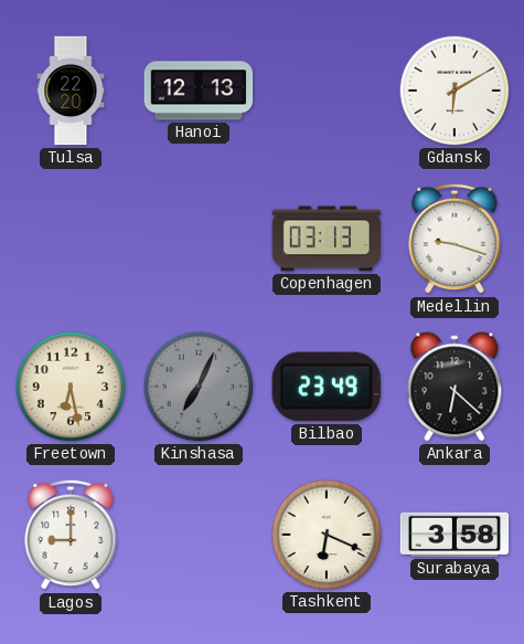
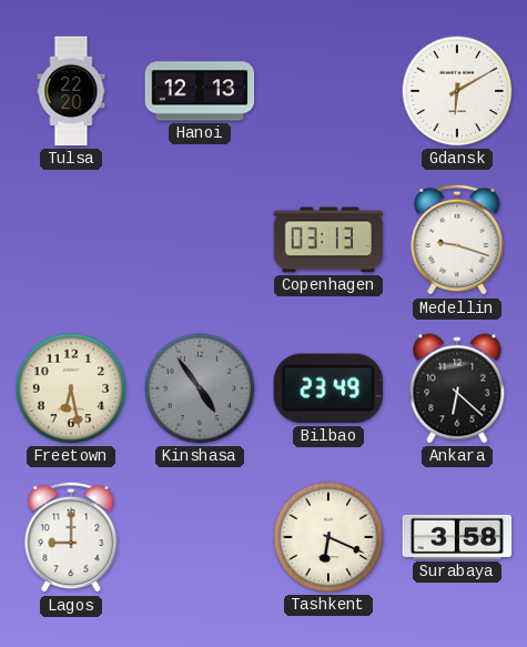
Kinshasa: 7:04 -> 4:54 (200, 388)
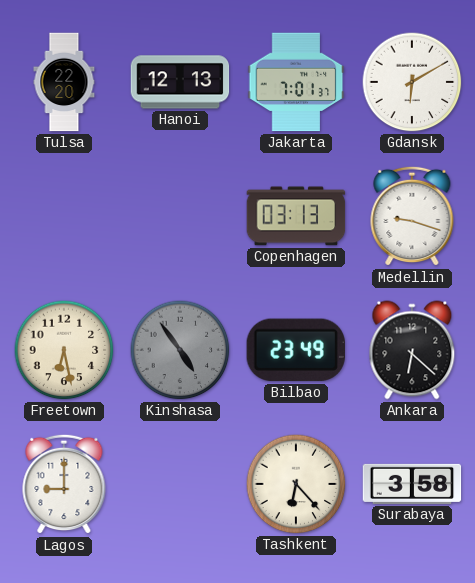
Jakarta: none -> 7:01 (296, 82)
Tashkent: 6:19 -> 6:23 (296, 484)
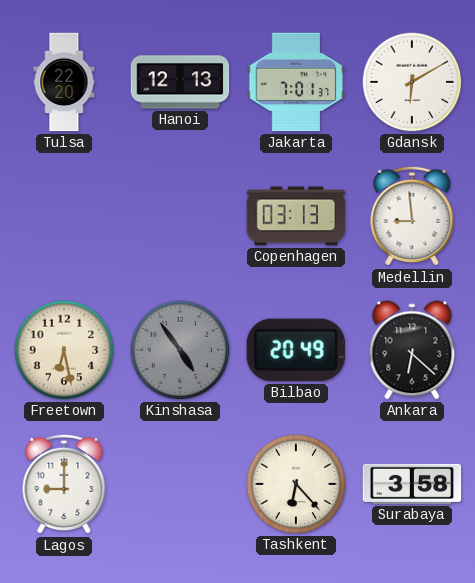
Medellin: 9:18 -> 8:59 (412, 216)
Bilbao: 23:49 -> 20:49 (296, 350)
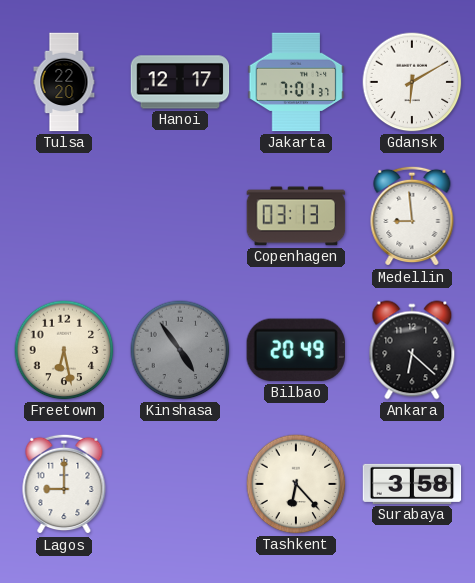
Hanoi: 12:13 -> 12:17 (180, 82)
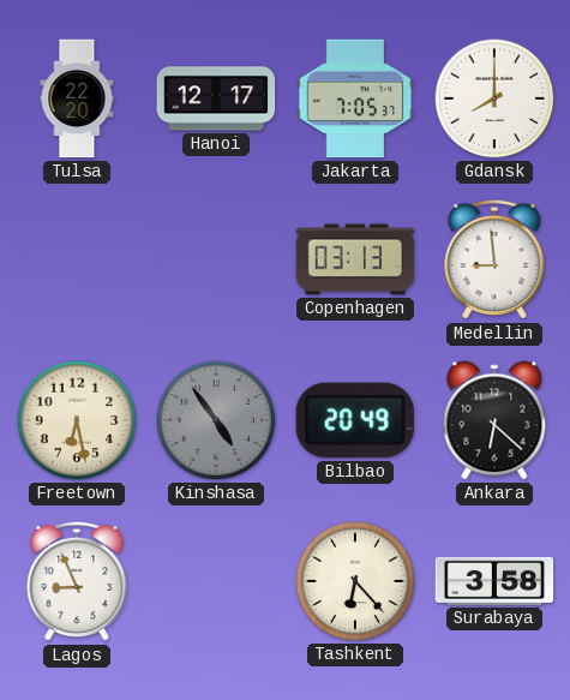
Jakarta: 7:01 -> 7:05 (355, 98)
Gdansk: 6:10 -> 8:00 (494, 98)
Lagos: 9:00 -> 8:56 (77, 581)
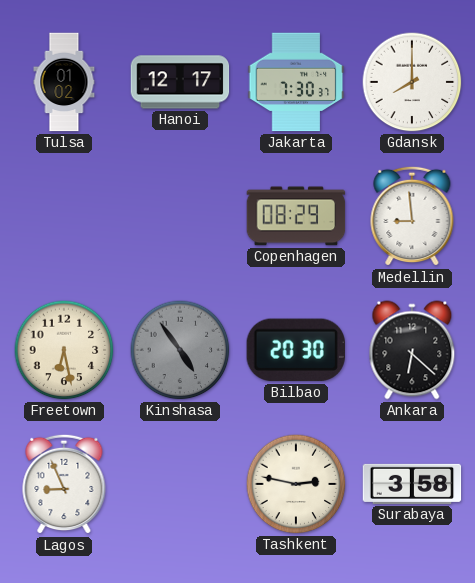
Tulsa: 22:20 -> 01:02 (64, 82)
Jakarta: 7:05 -> 7:30 (296, 82)
Copenhagen: 03:13 -> 08:29 (296, 216)
Bilbao: 20:49 -> 20:30 (296, 350)
Tashkent: 6:23 -> 2:47 (296, 484)
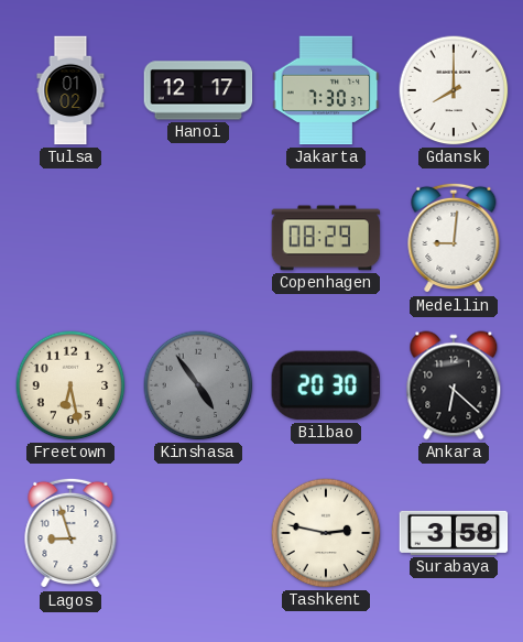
Medellin: 8:59 -> 9:01 (454, 238)
Lagos: 8:56 -> 8:57 (70, 533)
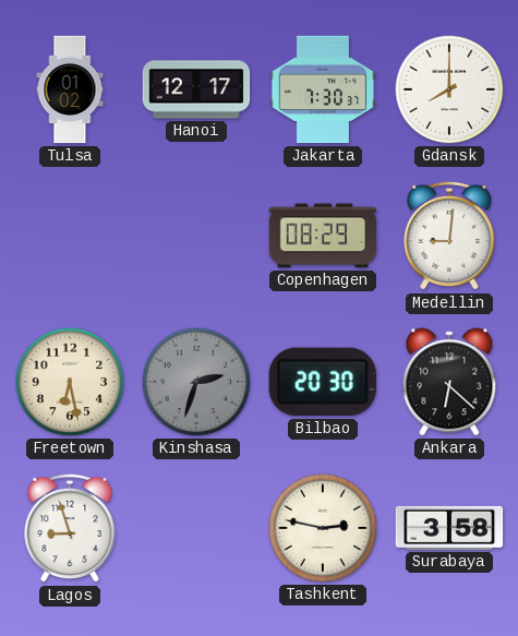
Kinshasa: 4:54 -> 2:33 (196, 382)
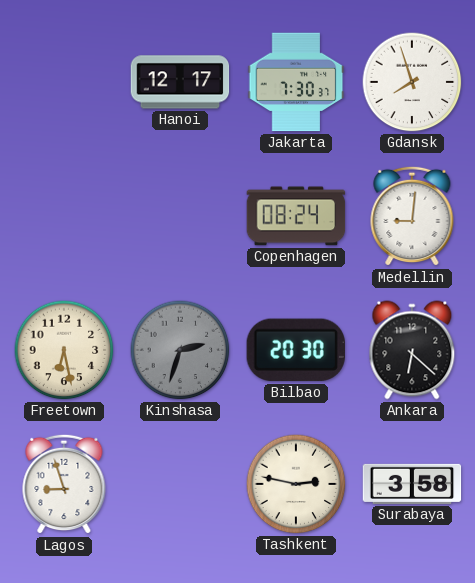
Tulsa: 01:02 -> none (70, 89)
Gdansk: 8:00 -> 7:57 (412, 82)
Copenhagen: 08:29 -> 08:24 (296, 216)
